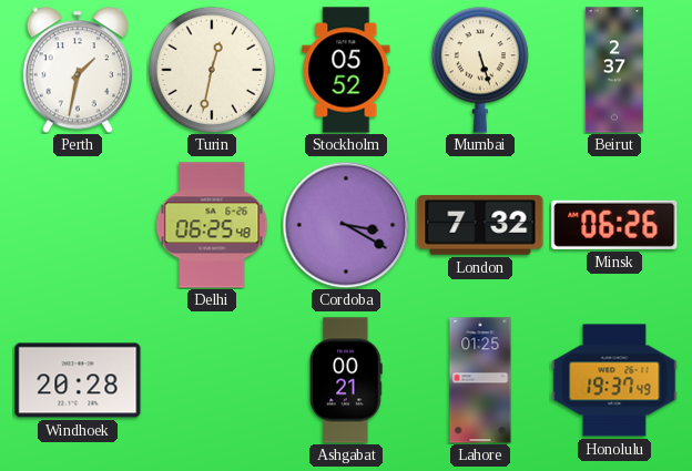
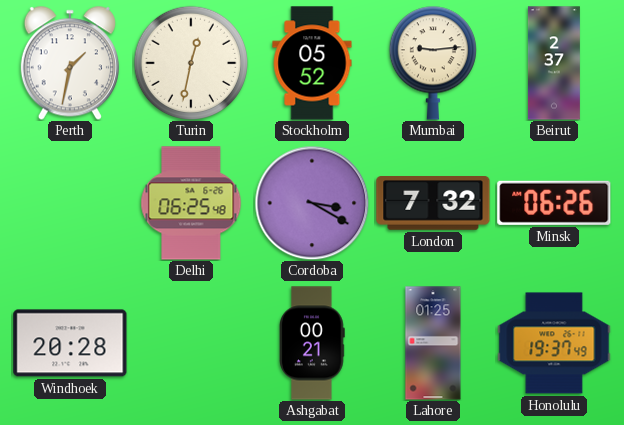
Mumbai: 5:27 -> 9:14 (433, 63)
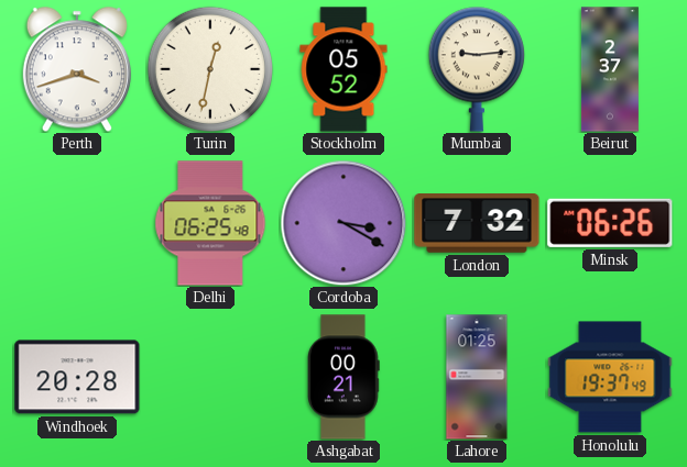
Perth: 1:32 -> 3:42 (77, 69)
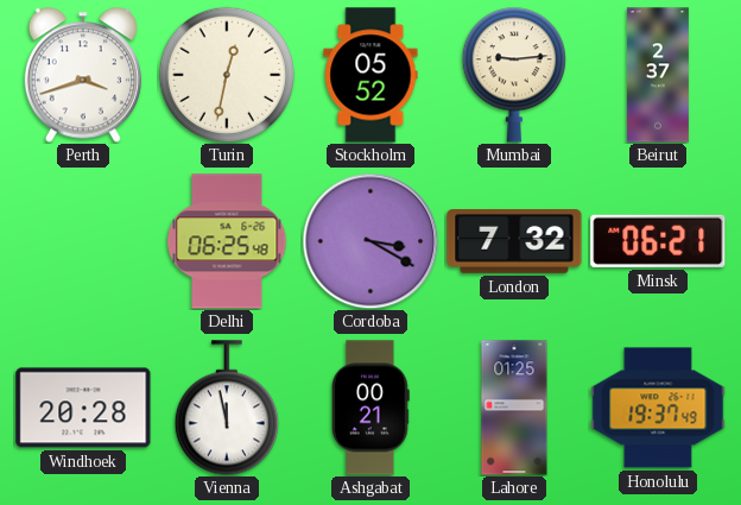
Minsk: 06:26 -> 06:21 (658, 241)
Vienna: none -> 11:58 (227, 408)
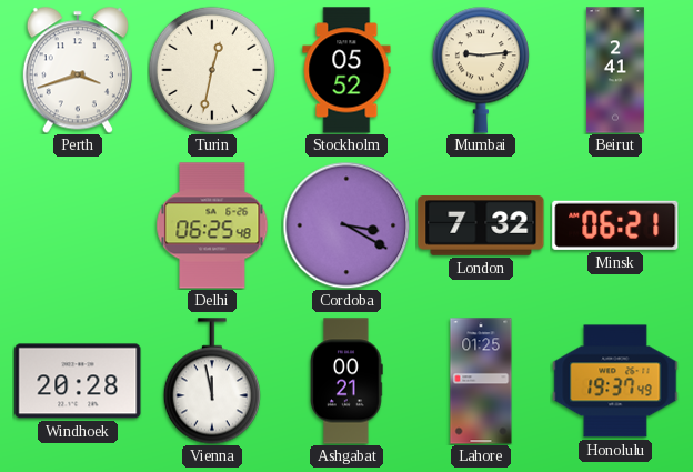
Beirut: 2:37 -> 2:41 (615, 70)
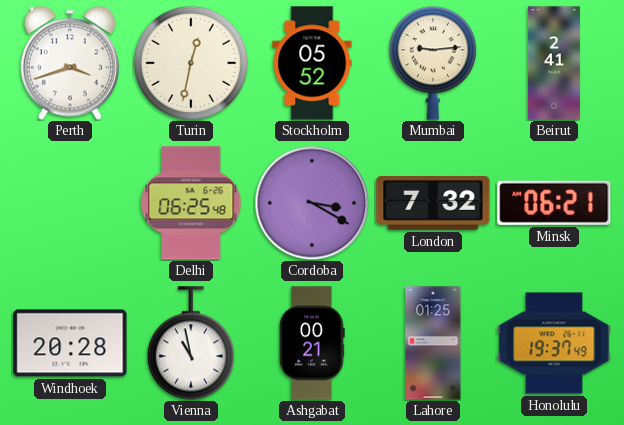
Vienna: 11:58 -> 10:58 (191, 343)
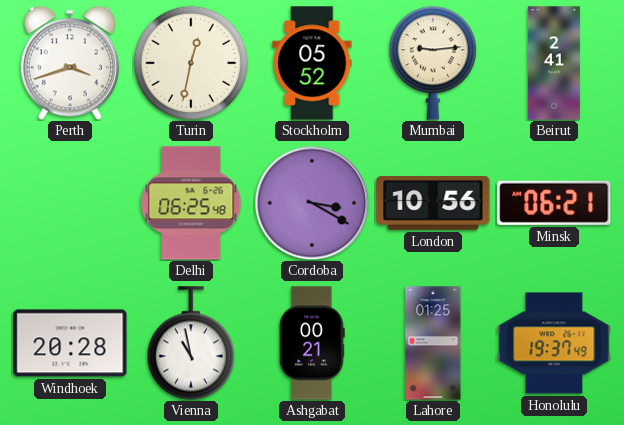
London: 7:32 -> 10:56 (433, 204)
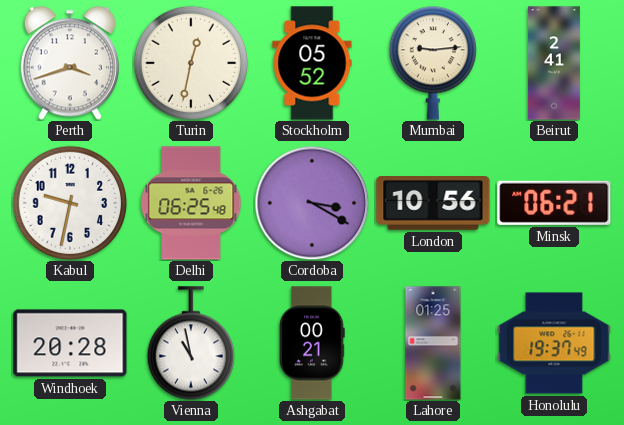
Kabul: none -> 9:32 (69, 202)
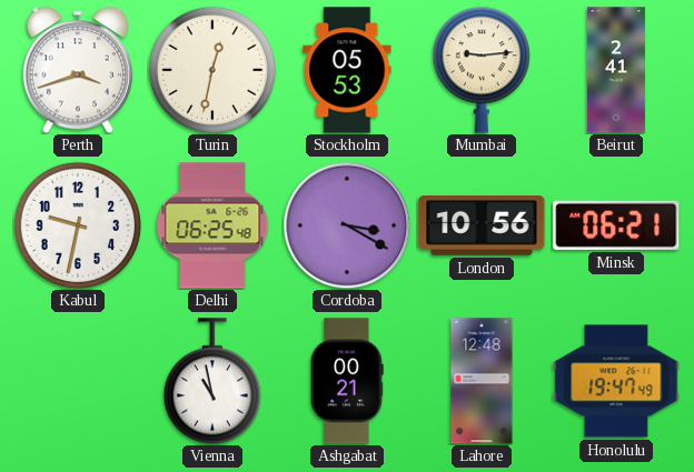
Stockholm: 05:52 -> 05:53 (347, 70)
Windhoek: 20:28 -> none (70, 343)
Lahore: 01:25 -> 12:48 (482, 381)
Honolulu: 19:37 -> 19:47 (616, 381)
